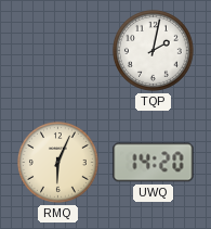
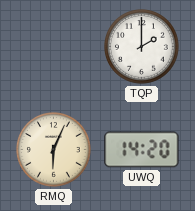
TQP: 2:02 -> 2:00 (142, 47)
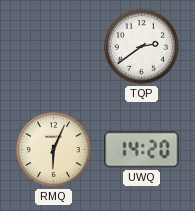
TQP: 2:00 -> 2:39 (142, 47)
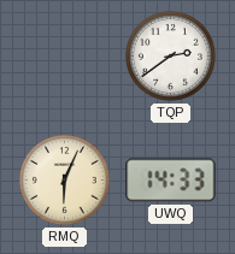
UWQ: 14:20 -> 14:33 (171, 181)
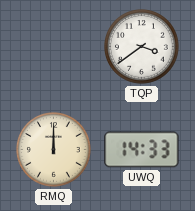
TQP: 2:39 -> 3:39 (142, 47)
RMQ: 6:04 -> 12:00 (54, 150)
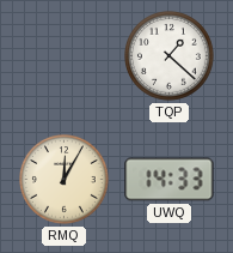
TQP: 3:39 -> 1:22 (170, 56)
RMQ: 12:00 -> 12:05 (65, 180)
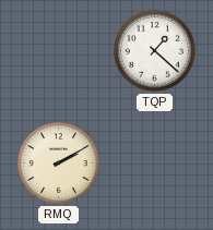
RMQ: 12:05 -> 2:10 (59, 164)
UWQ: 14:33 -> none (170, 180)
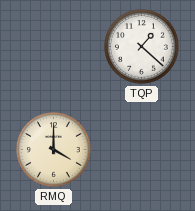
RMQ: 2:10 -> 4:00 (54, 150)
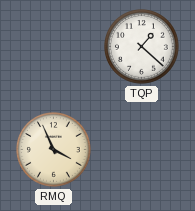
RMQ: 4:00 -> 3:56 (54, 150)
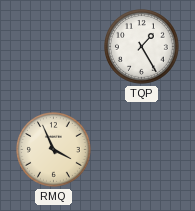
TQP: 1:22 -> 1:25 (142, 47)
